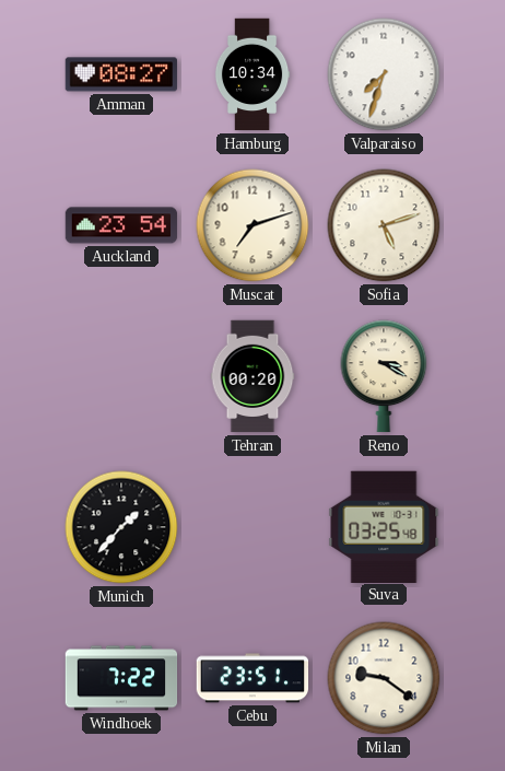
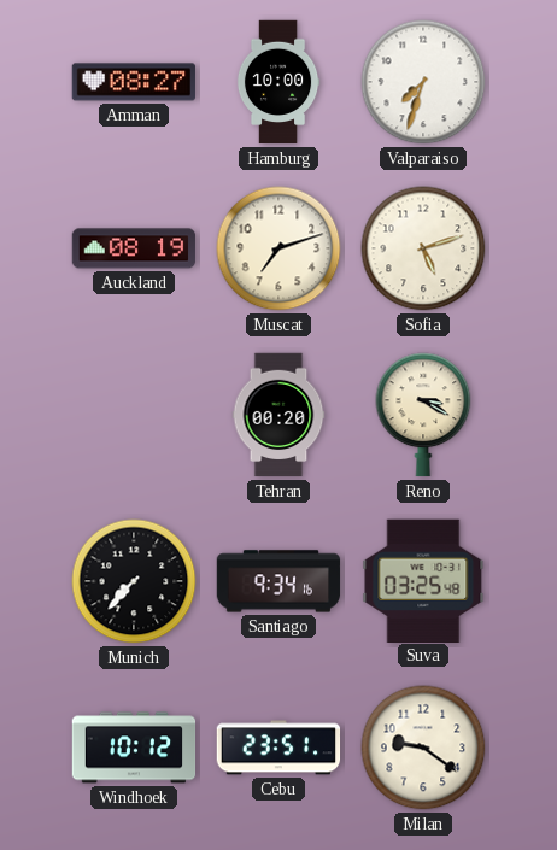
Hamburg: 10:34 -> 10:00 (278, 82)
Auckland: 23:54 -> 08:19 (134, 248)
Munich: 1:37 -> 7:37 (134, 581)
Santiago: none -> 9:34 (278, 581)
Windhoek: 7:22 -> 10:12 (134, 748)
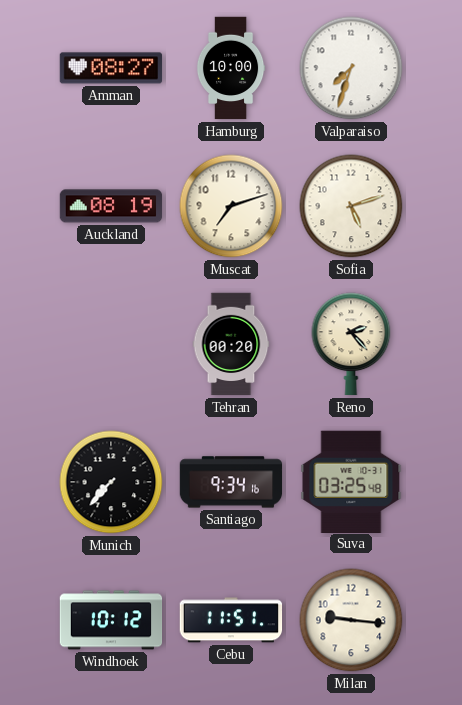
Reno: 3:20 -> 2:23 (351, 344)
Cebu: 23:51 -> 11:51 (231, 620)
Milan: 9:21 -> 9:16 (351, 620)
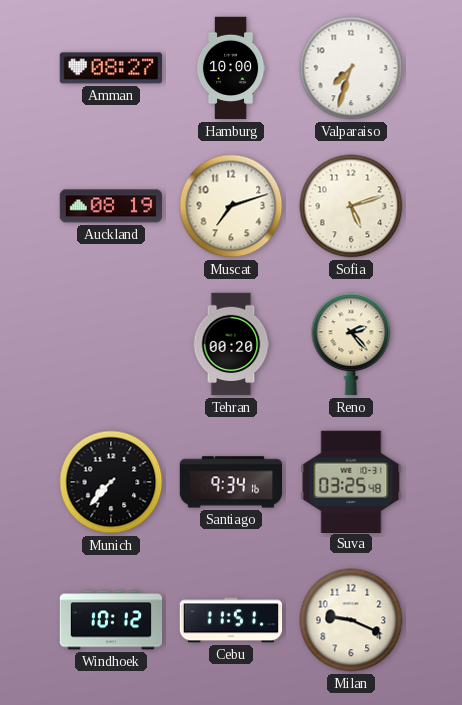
Milan: 9:16 -> 9:19 (351, 620)
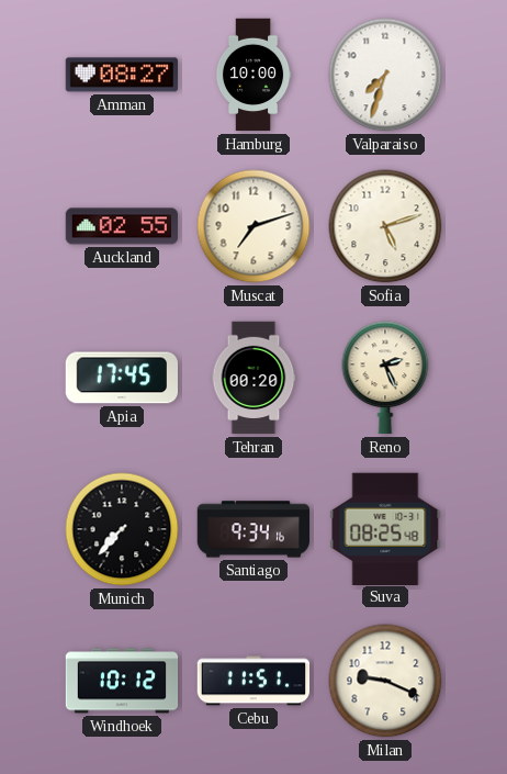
Auckland: 08:19 -> 02:55 (122, 226)
Apia: none -> 17:45 (121, 378)
Reno: 2:23 -> 2:26 (385, 378)
Suva: 03:25 -> 08:25 (385, 528)
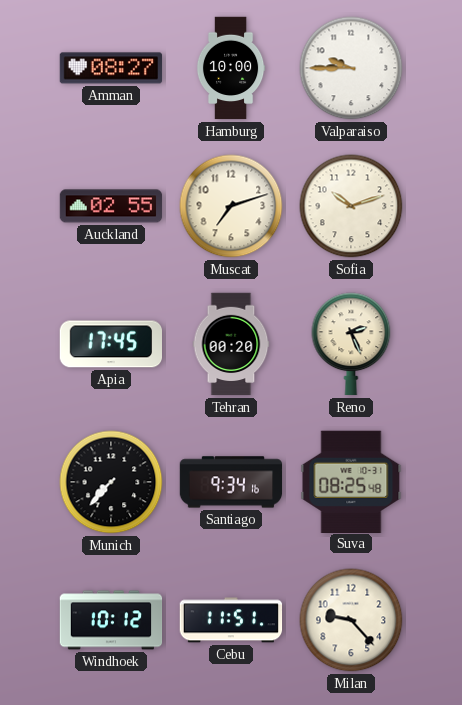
Valparaiso: 7:33 -> 9:45 (351, 68)
Sofia: 5:12 -> 10:12 (351, 206)
Milan: 9:19 -> 9:23 (351, 620)
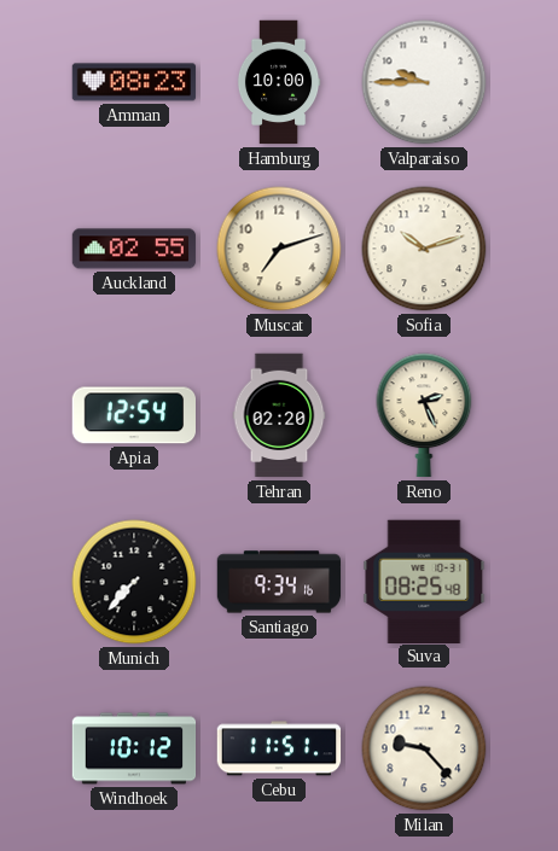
Amman: 08:27 -> 08:23 (134, 82)
Apia: 17:45 -> 12:54 (133, 415)
Tehran: 00:20 -> 02:20 (279, 415)
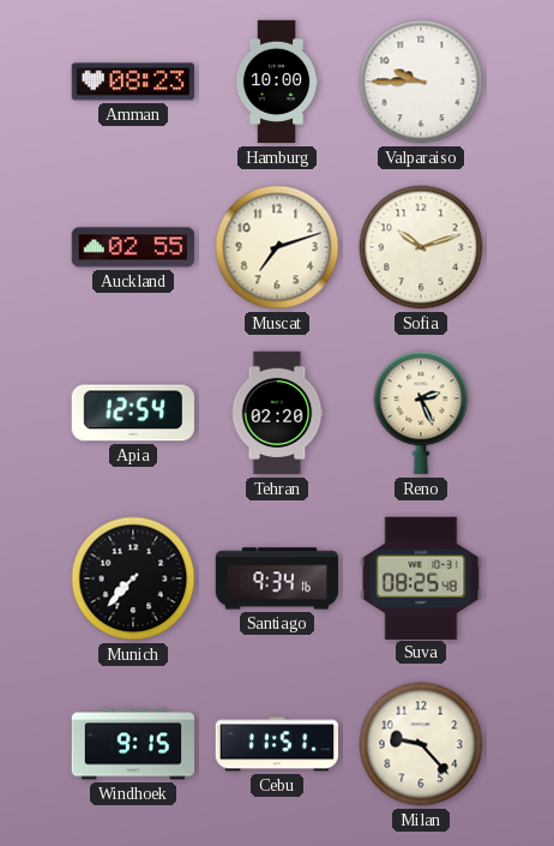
Windhoek: 10:12 -> 9:15 (133, 744)
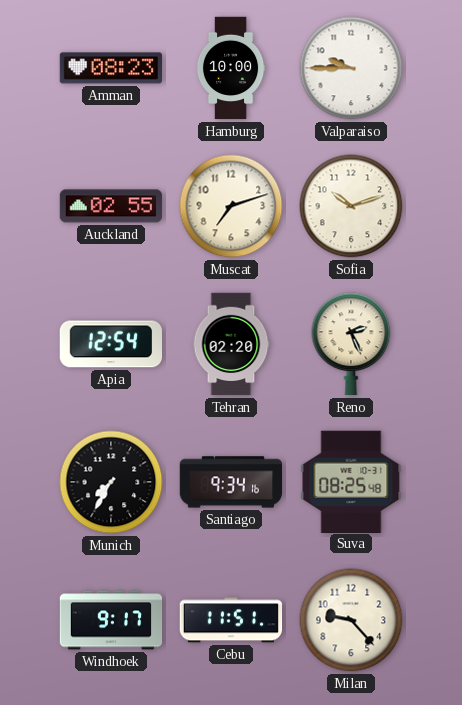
Munich: 7:37 -> 7:35 (111, 482)
Windhoek: 9:15 -> 9:17 (111, 620)
